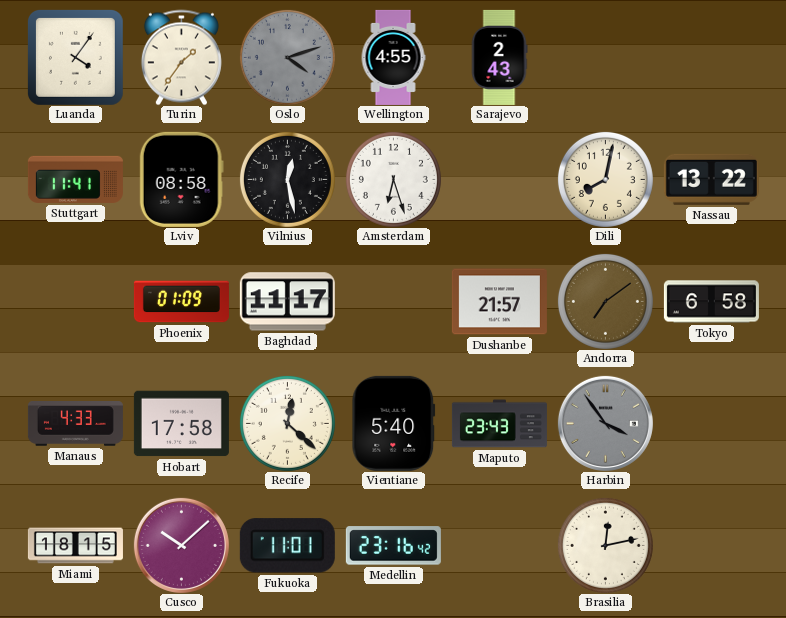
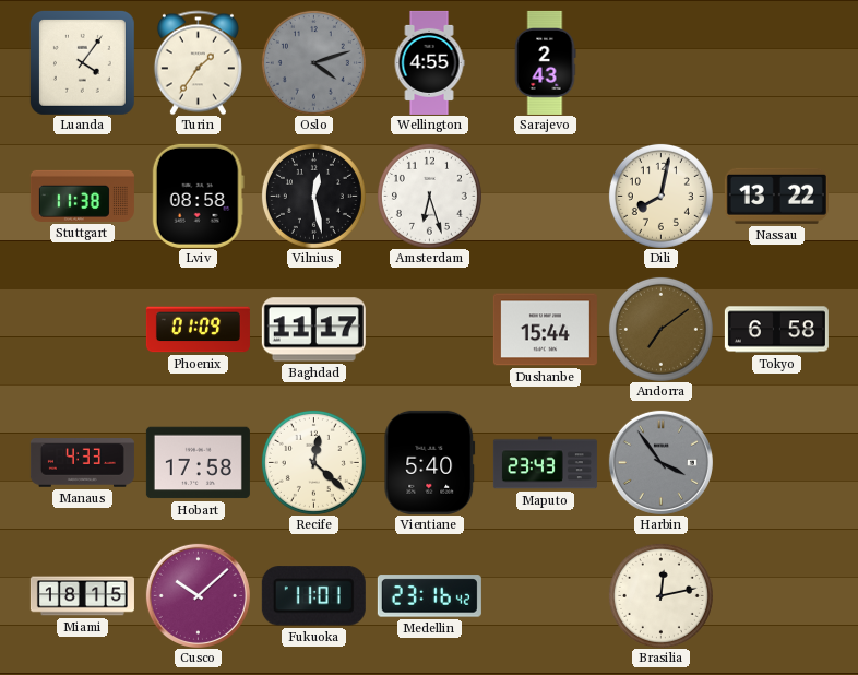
Stuttgart: 11:41 -> 11:38 (82, 196)
Dushanbe: 21:57 -> 15:44 (545, 330)
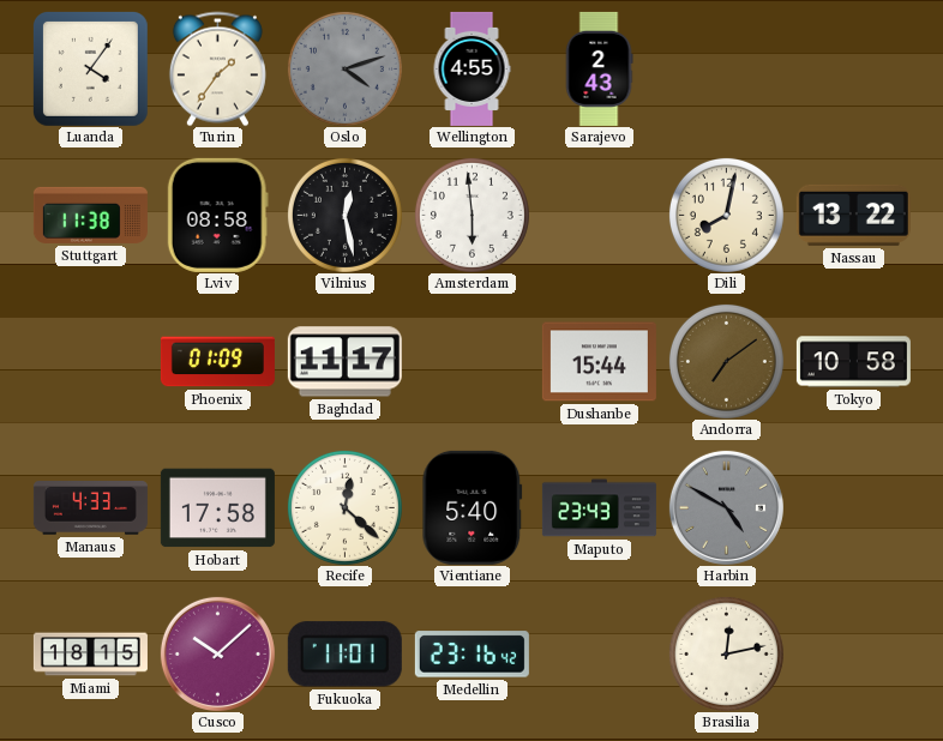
Amsterdam: 6:27 -> 5:59 (472, 215)
Tokyo: 6:58 -> 10:58 (853, 362)
Harbin: 3:54 -> 4:50 (726, 507)
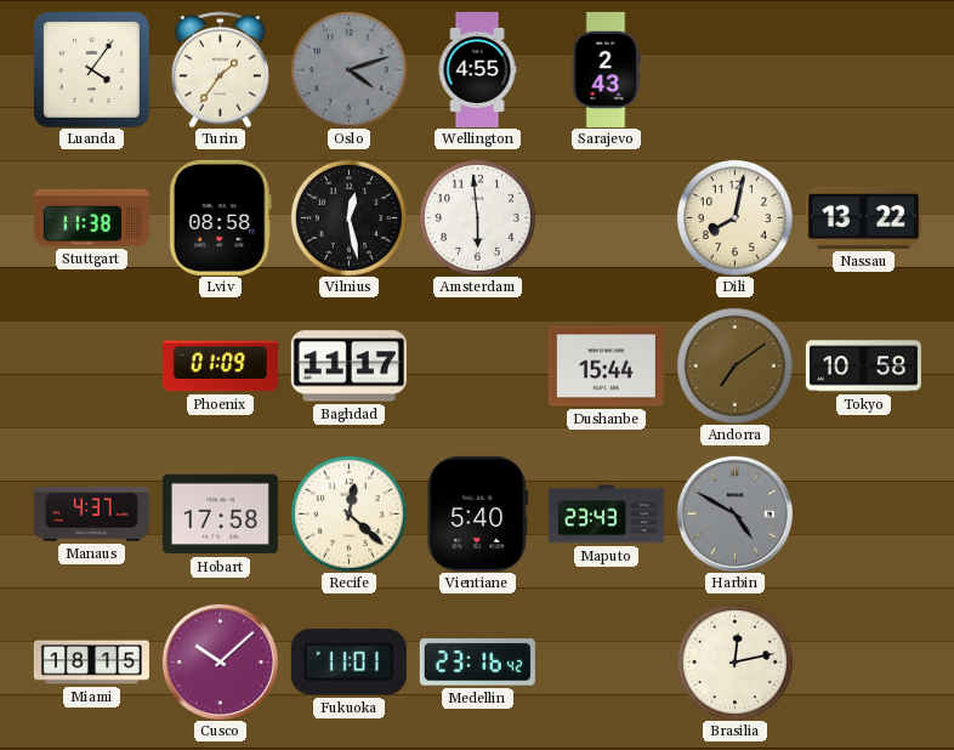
Manaus: 4:33 -> 4:37 (91, 515)
